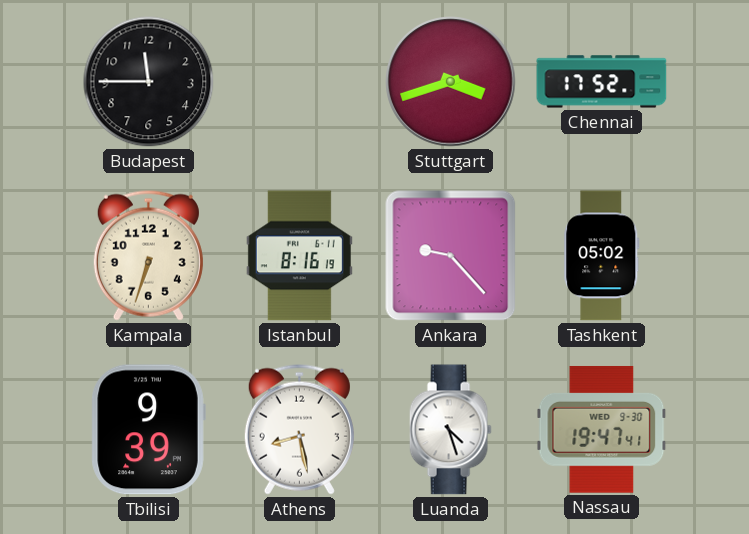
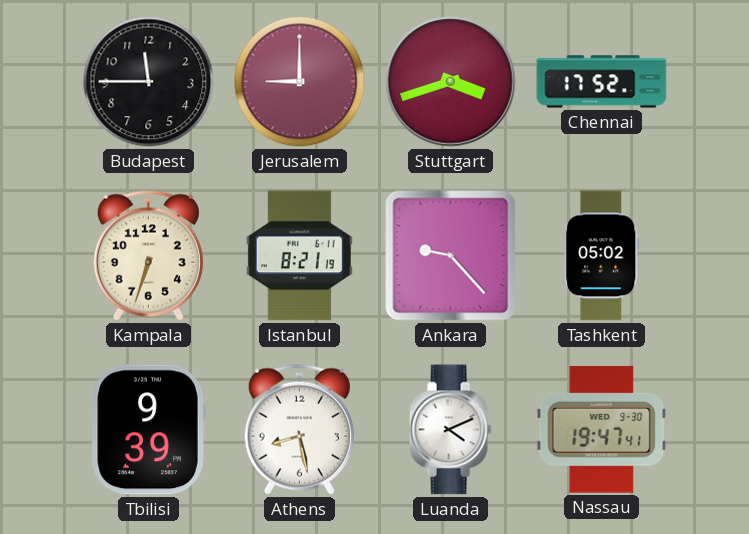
Jerusalem: none -> 9:00 (300, 82)
Istanbul: 8:16 -> 8:21 (299, 256)
Luanda: 4:27 -> 4:11 (450, 430)
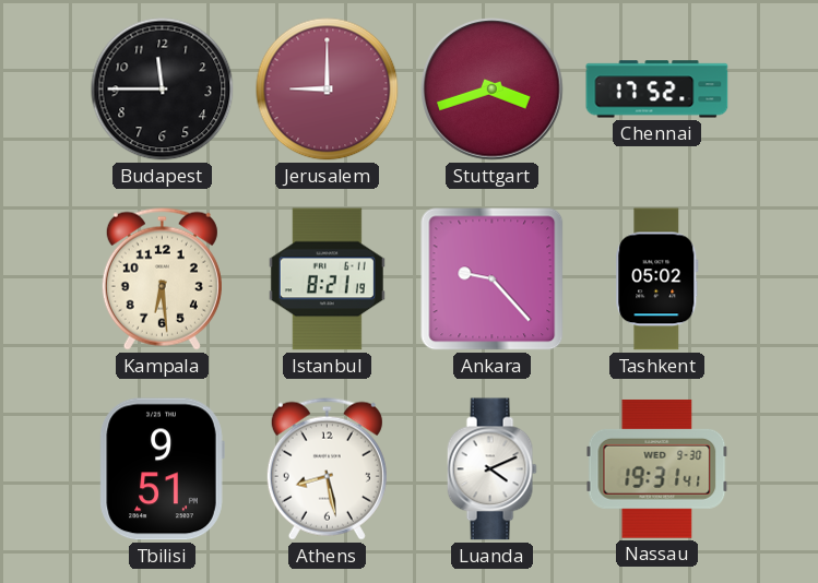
Kampala: 6:33 -> 6:29 (162, 278)
Tbilisi: 9:39 -> 9:51 (162, 469)
Nassau: 19:47 -> 19:31 (657, 468)
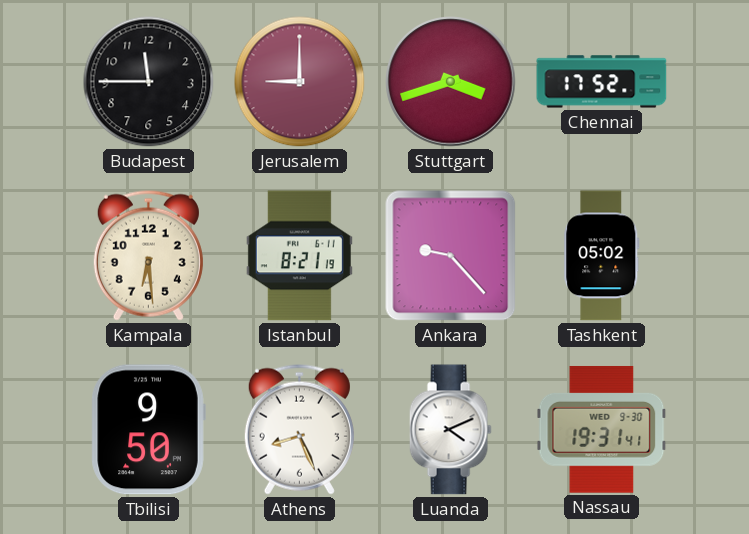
Tbilisi: 9:51 -> 9:50 (148, 430)
Athens: 8:28 -> 8:26 (299, 429)
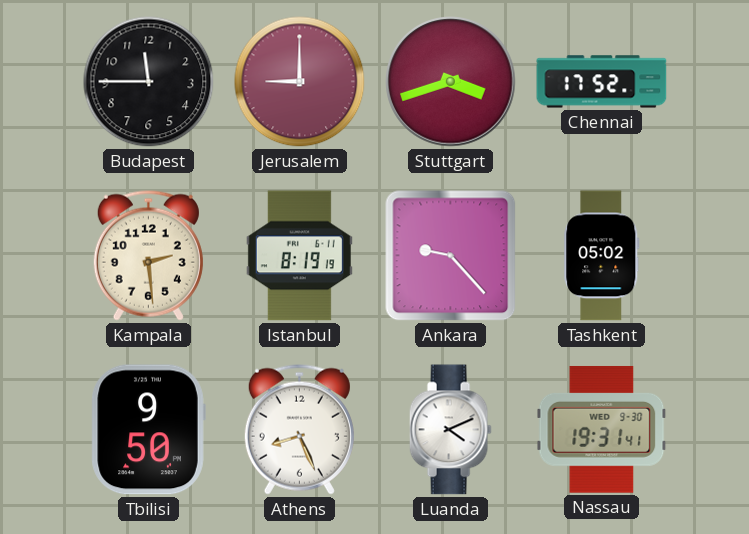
Kampala: 6:29 -> 2:29 (148, 255)
Istanbul: 8:21 -> 8:19 (299, 256)
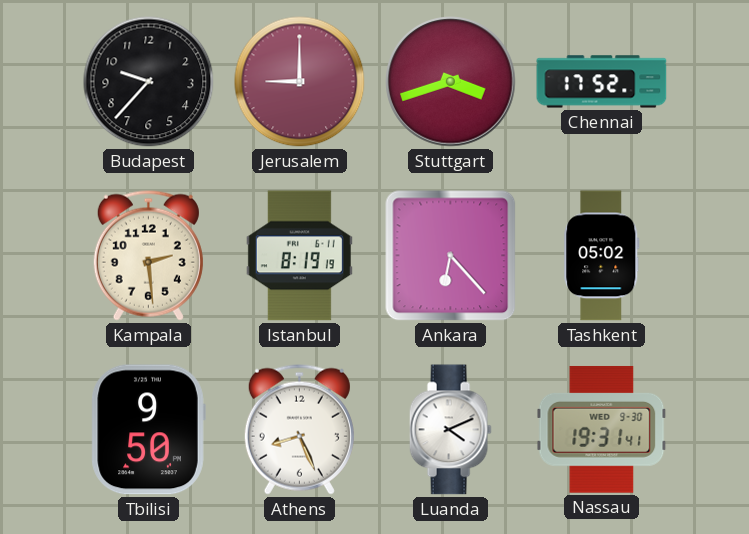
Budapest: 11:45 -> 9:37 (149, 82)
Ankara: 9:23 -> 6:23 (451, 256)
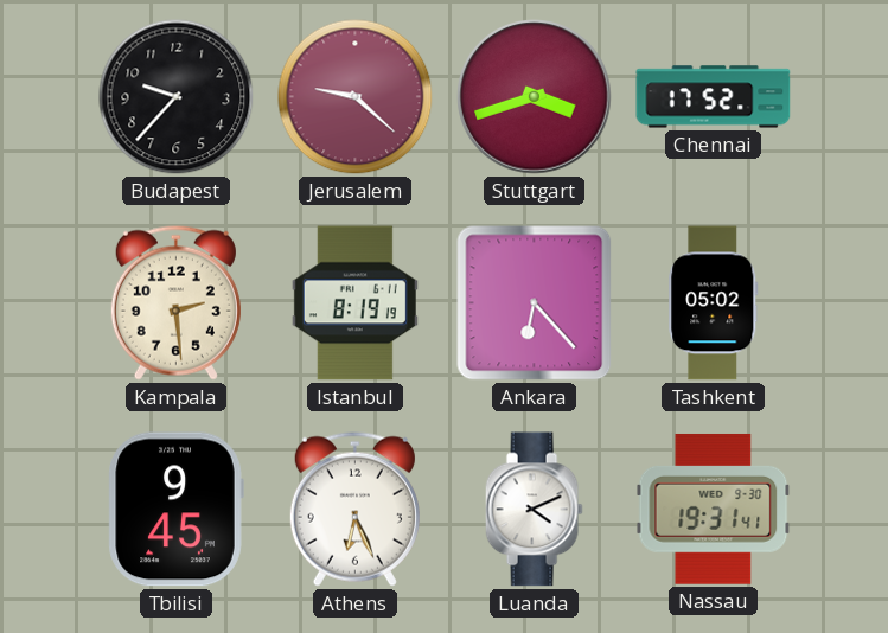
Jerusalem: 9:00 -> 9:22 (356, 97)
Tbilisi: 9:50 -> 9:45 (175, 510)
Athens: 8:26 -> 6:26 (354, 509)
